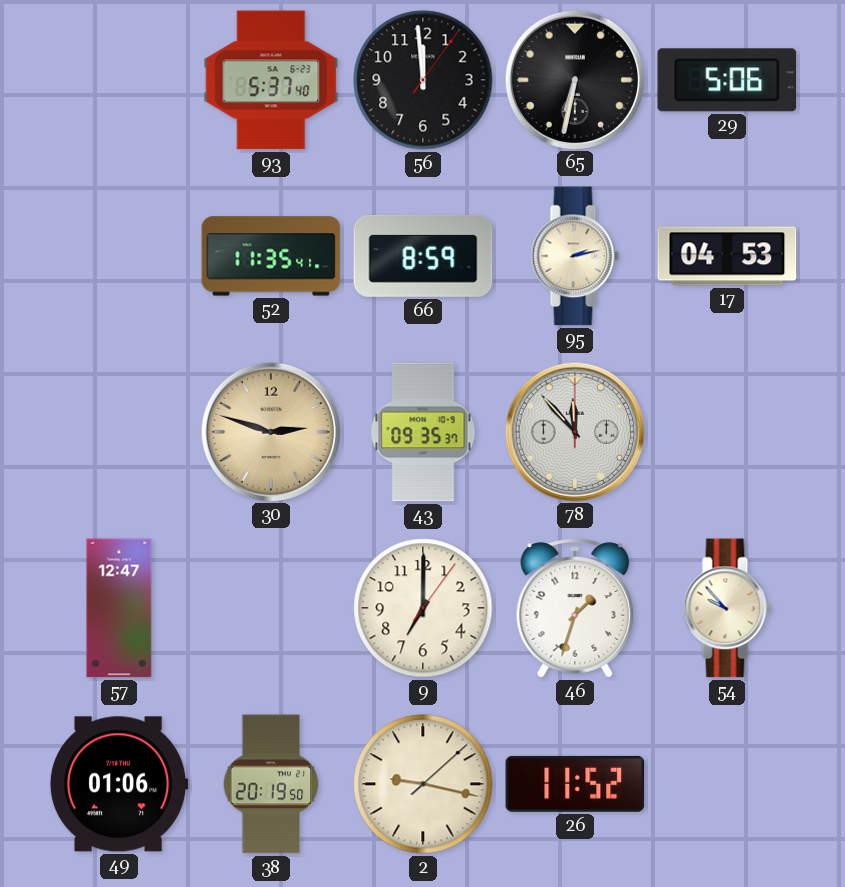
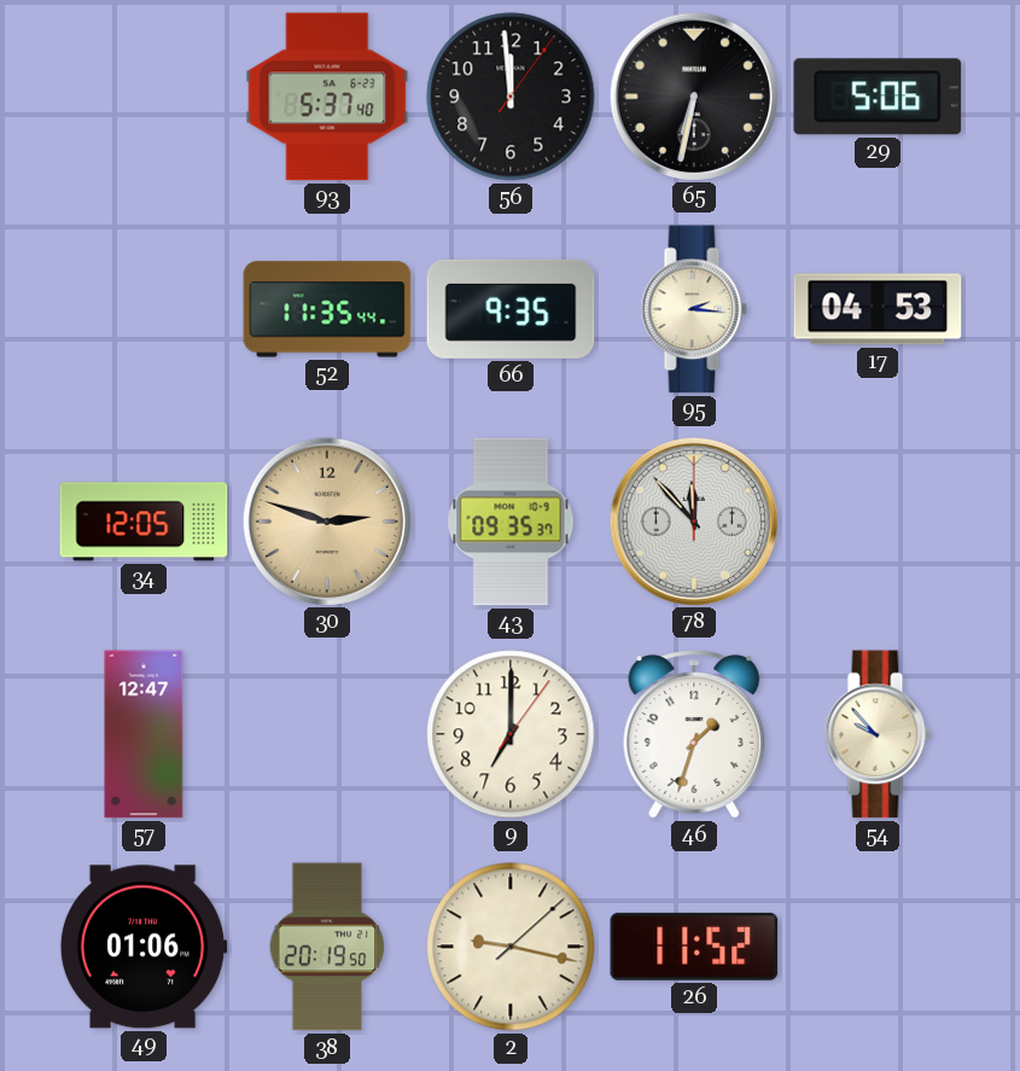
52: 11:35:41 -> 11:35:44 (327, 309)
66: 8:59 -> 9:35 (511, 309)
95: 2:13 -> 2:16 (694, 309)
34: none -> 12:05 (144, 522)
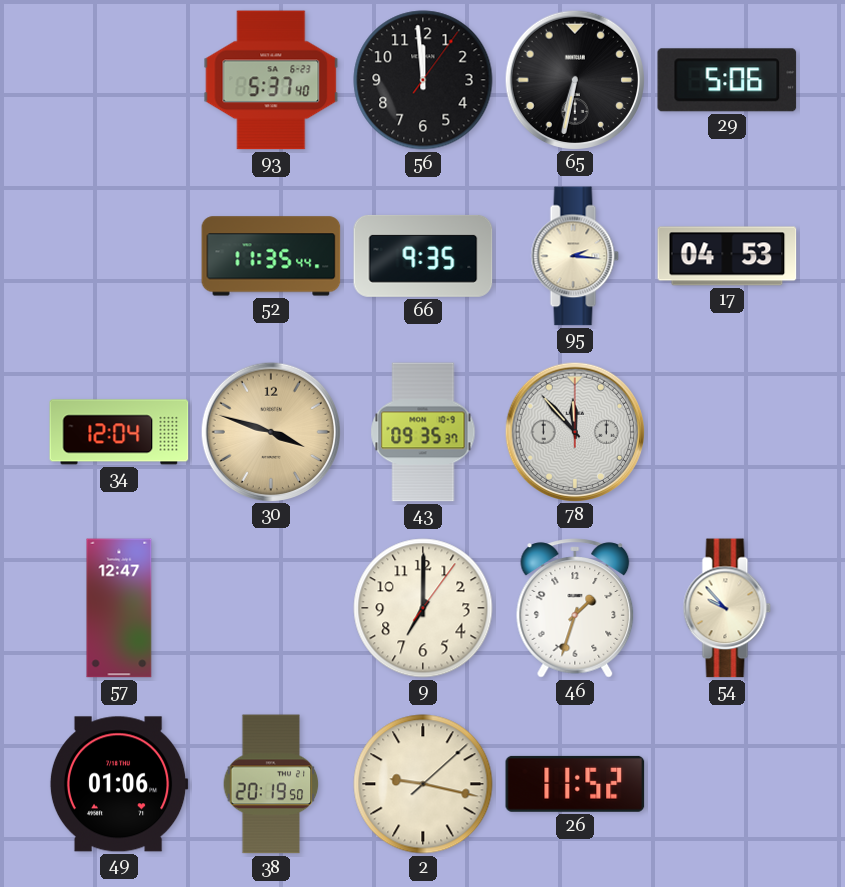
34: 12:05 -> 12:04 (119, 432)
30: 2:48 -> 3:48 (270, 431)
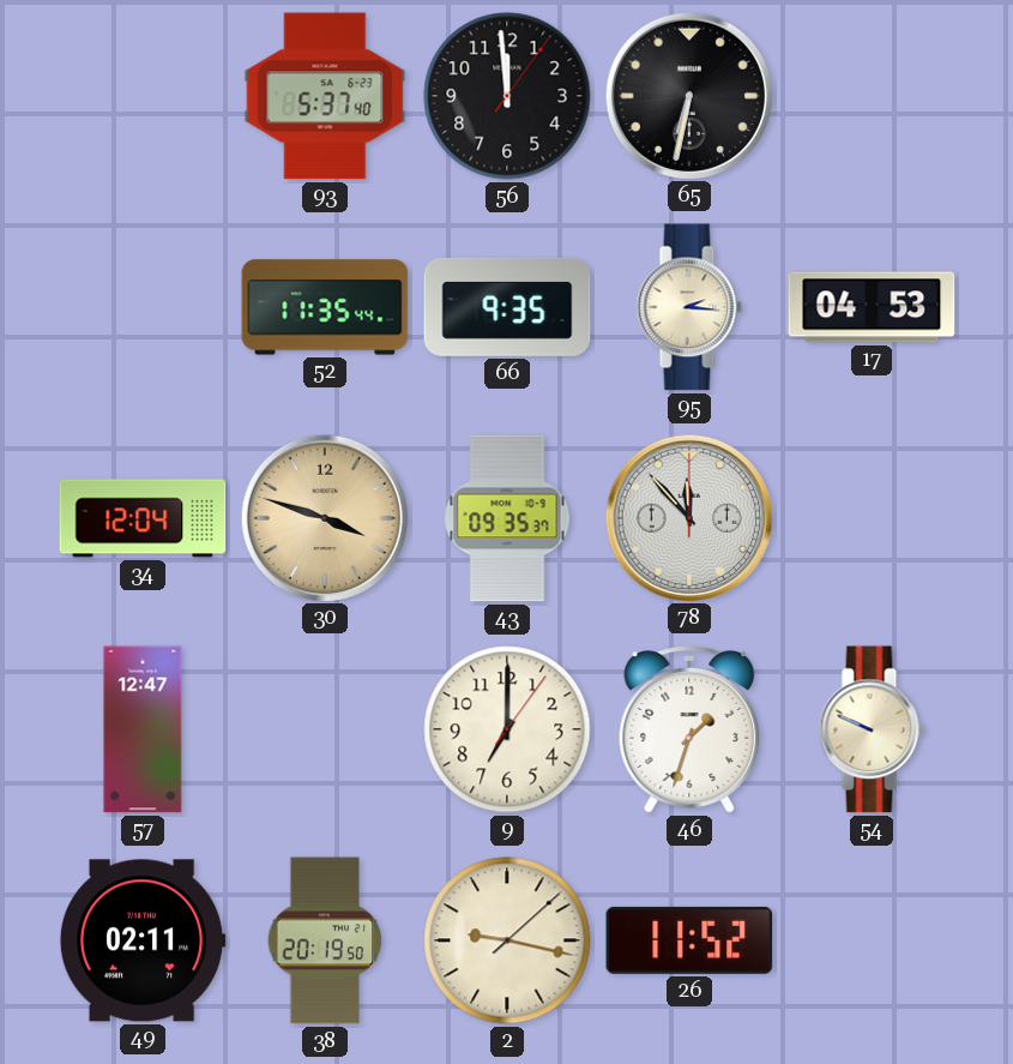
29: 5:06 -> none (727, 80)
54: 9:53 -> 9:49 (872, 729)
49: 01:06 -> 02:11 (143, 940)
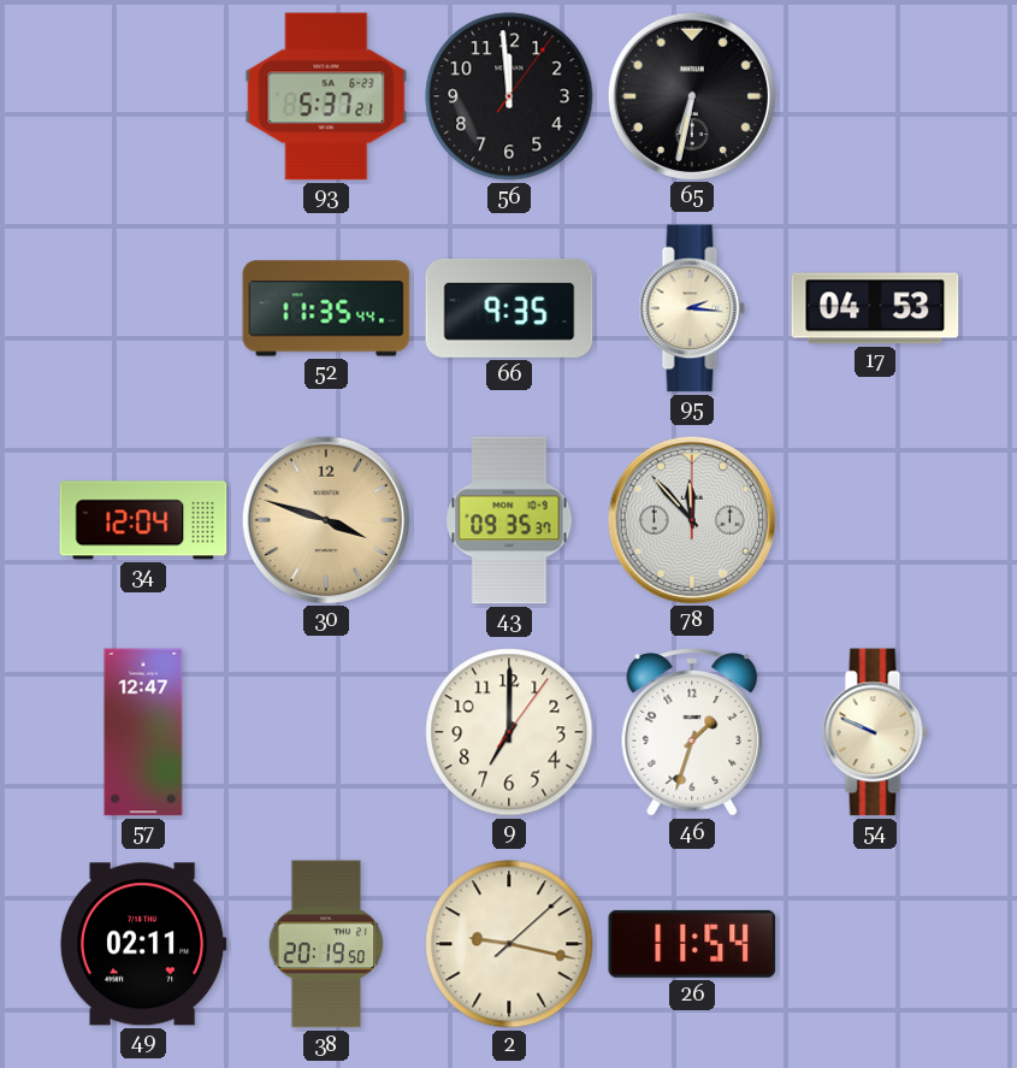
93: 5:37:40 -> 5:37:21 (326, 96)
26: 11:52 -> 11:54 (692, 944)
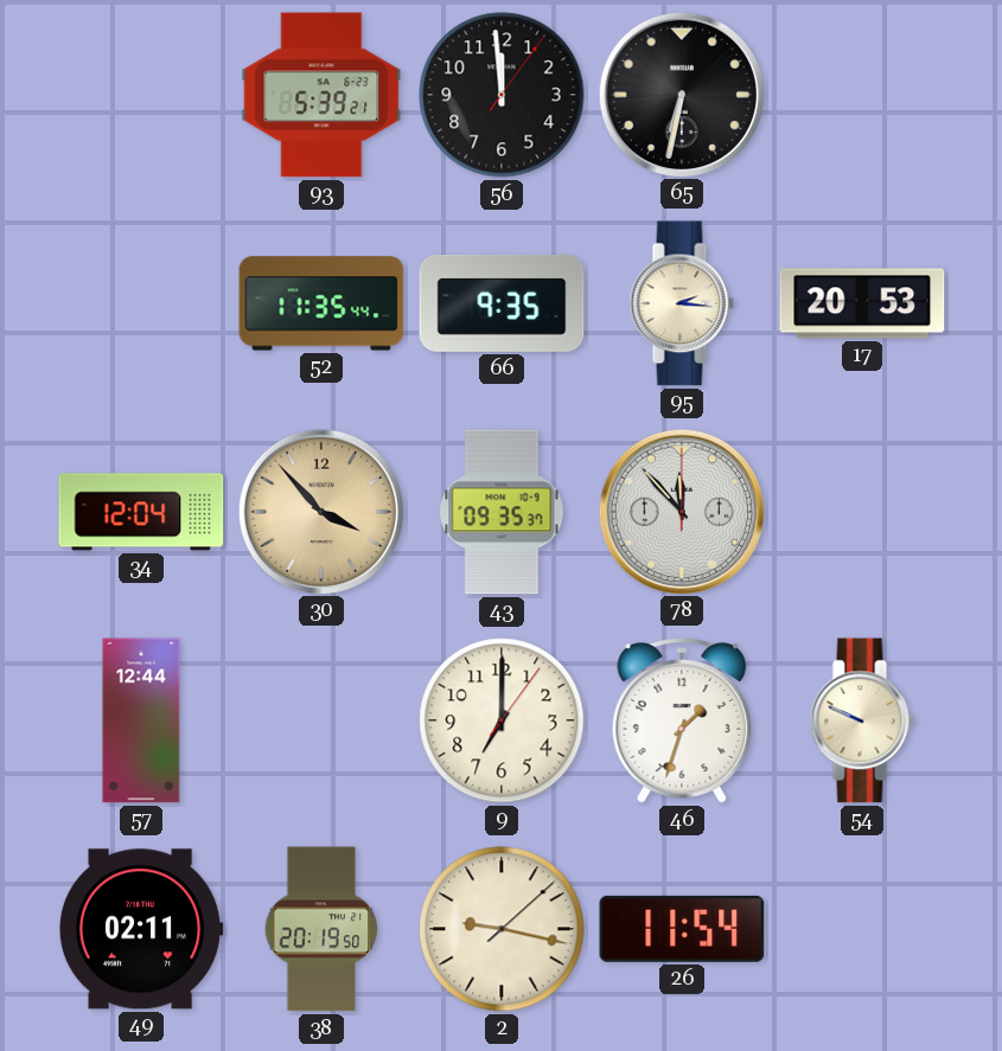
93: 5:37 -> 5:39 (321, 95)
17: 04:53 -> 20:53 (862, 303)
30: 3:48 -> 3:53 (320, 511)
57: 12:47 -> 12:44 (141, 720)
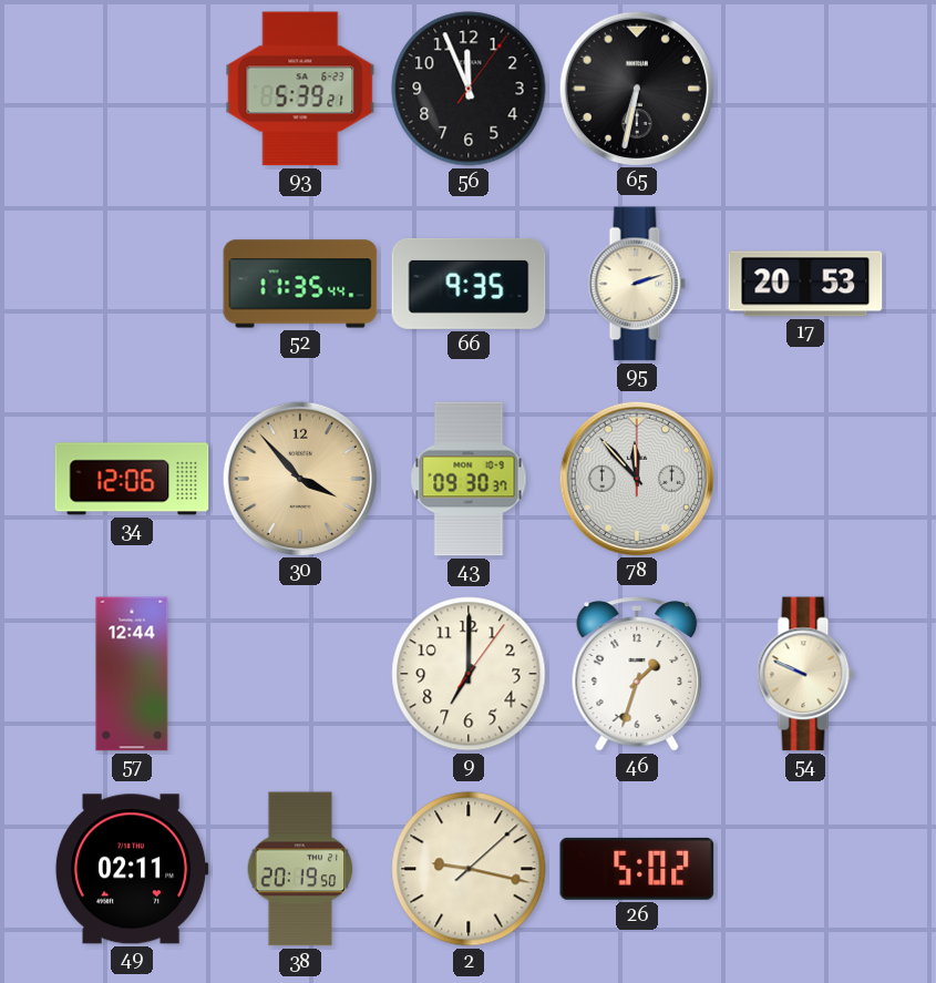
56: 11:59 -> 11:56 (469, 89)
95: 2:16 -> 2:12 (637, 284)
34: 12:04 -> 12:06 (132, 479)
43: 09:35 -> 09:30 (469, 479)
26: 11:54 -> 5:02 (637, 869)
